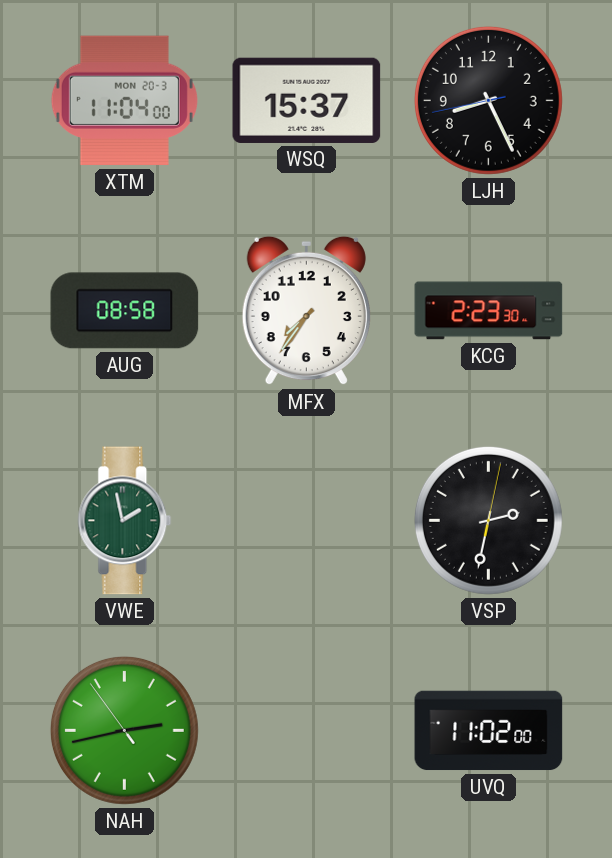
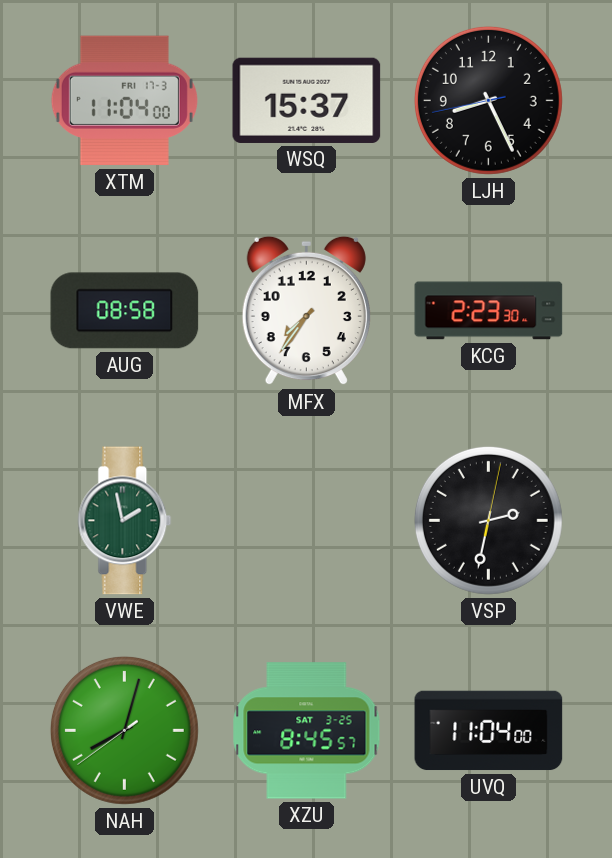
XTM date: MON 20-3 -> FRI 17-3 (124, 101)
NAH: 2:42 -> 8:02 (124, 730)
XZU: none -> 8:45 (307, 731)
UVQ: 11:02 -> 11:04 (489, 731)
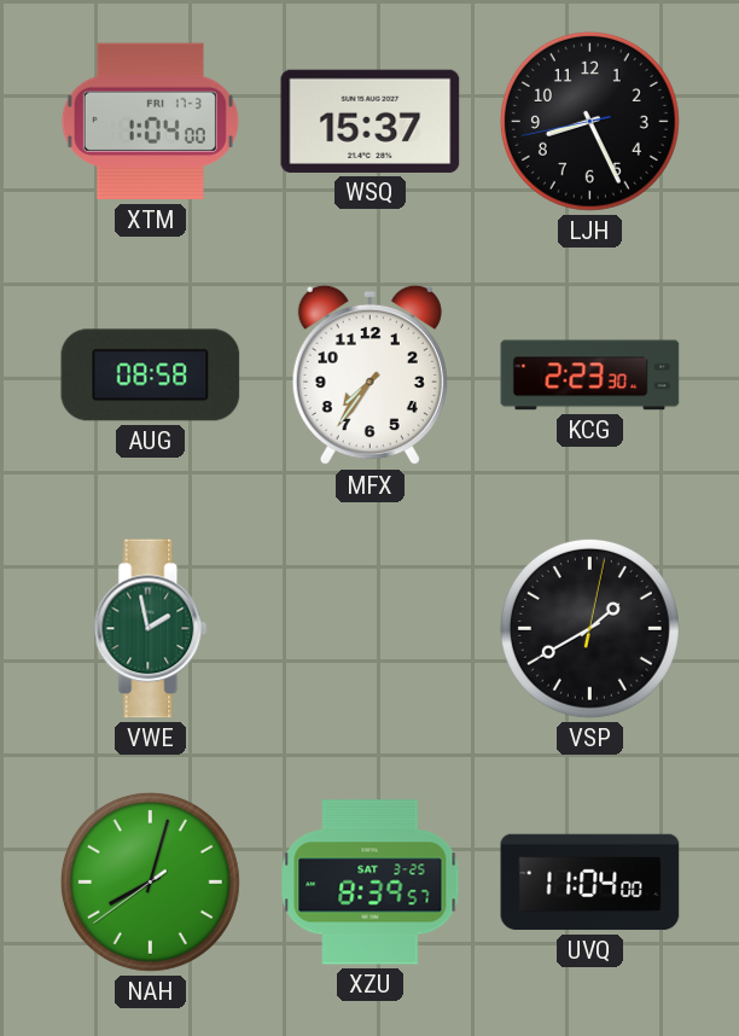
XTM: 11:04 -> 1:04 (150, 122)
VSP: 2:32 -> 1:40 (589, 628)
XZU: 8:45 -> 8:39 (371, 883)
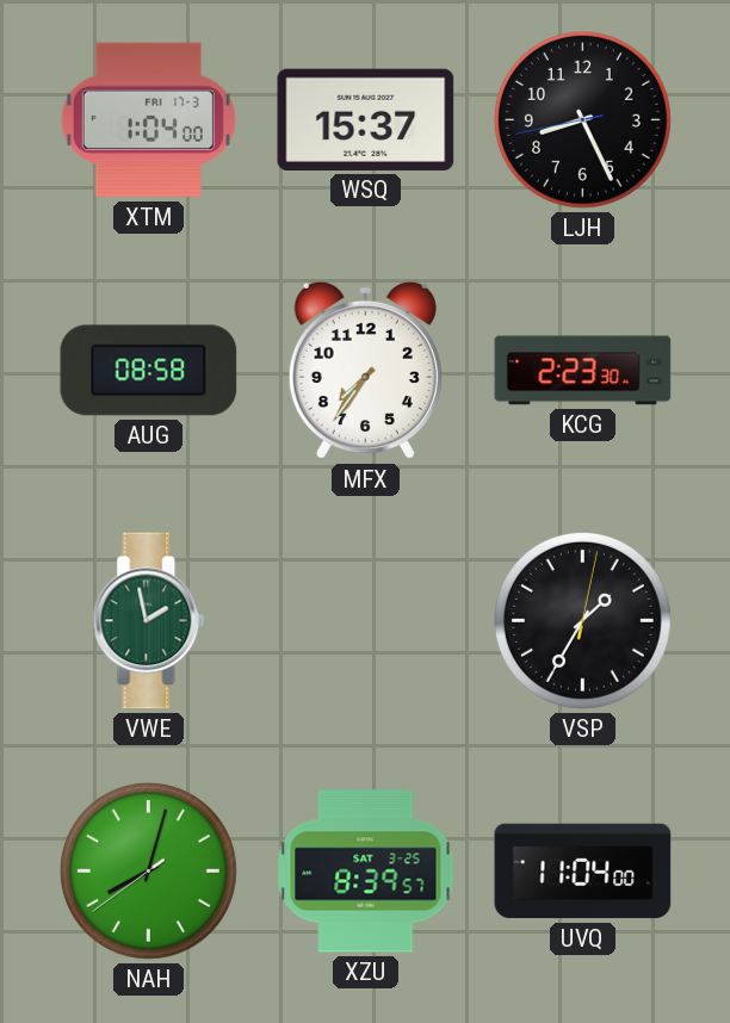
VSP: 1:40 -> 1:35 (582, 620)
